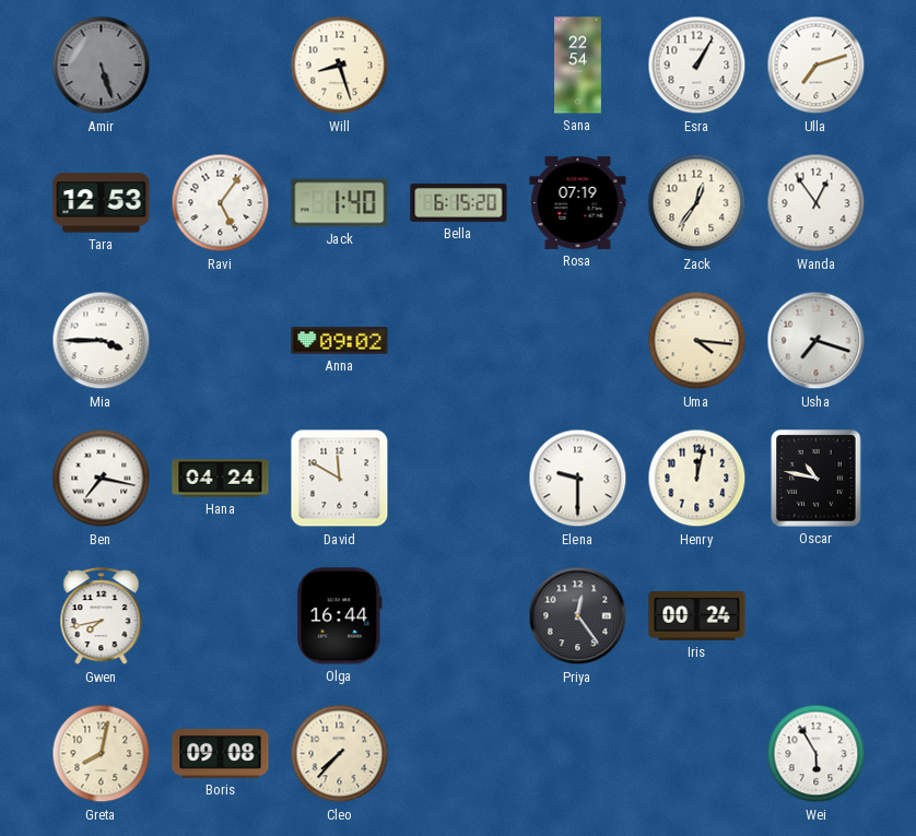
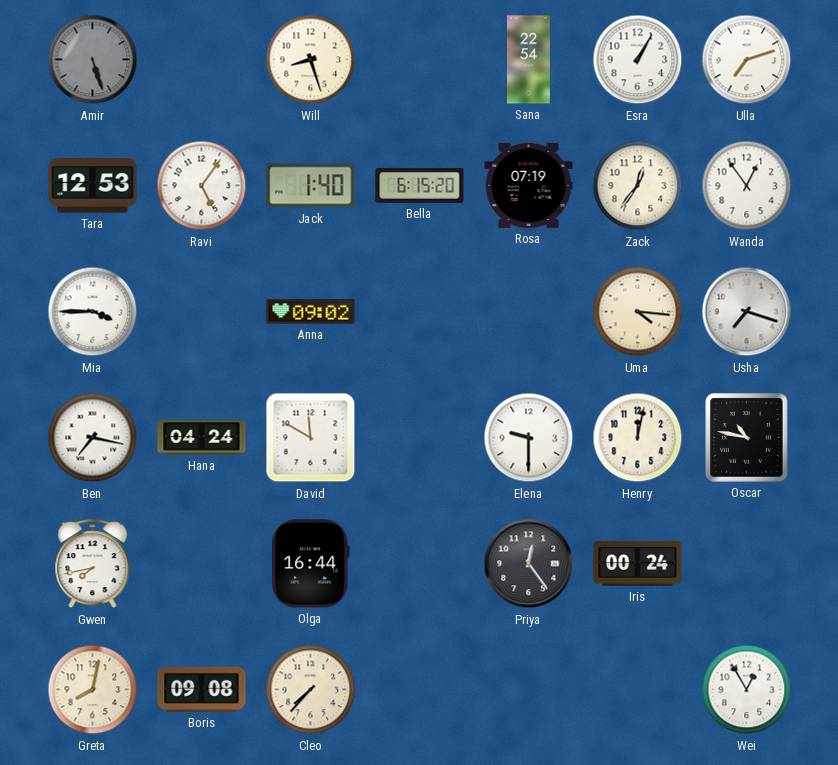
Wei: 5:55 -> 12:55 (747, 690)
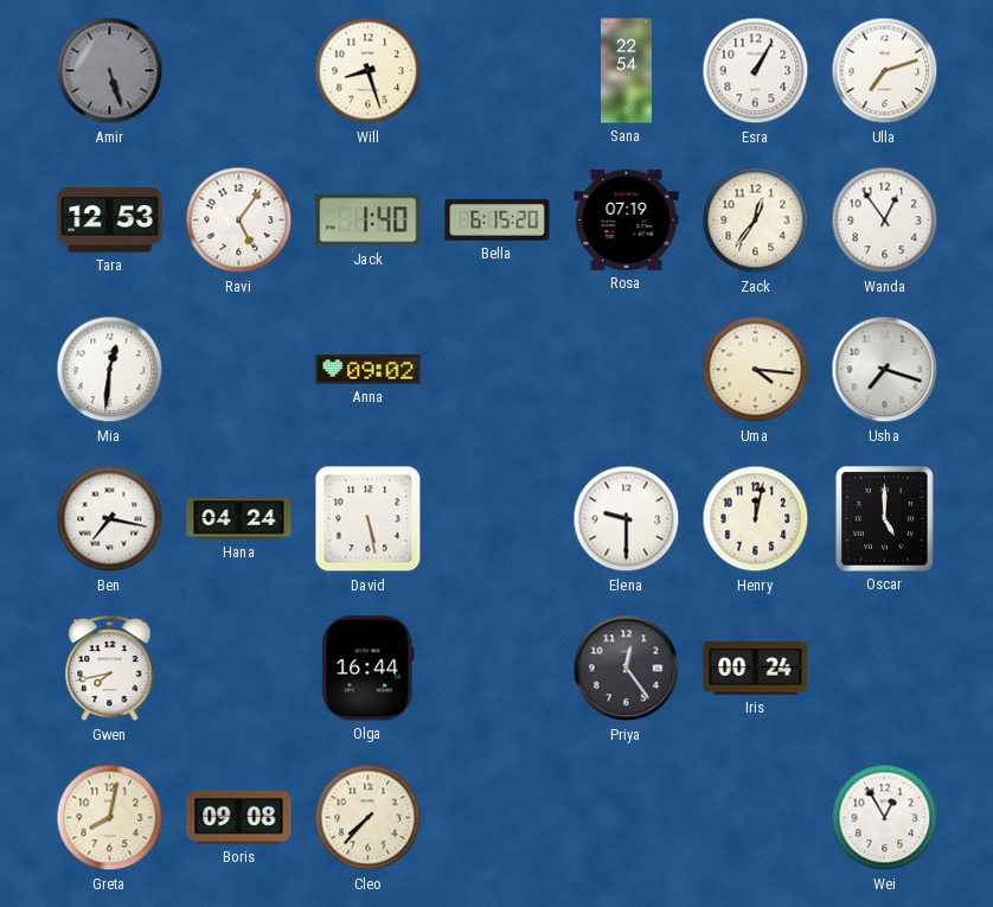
Mia: 3:45 -> 12:31 (110, 370)
David: 11:50 -> 5:28 (369, 519)
Oscar: 10:47 -> 5:00 (885, 519)
